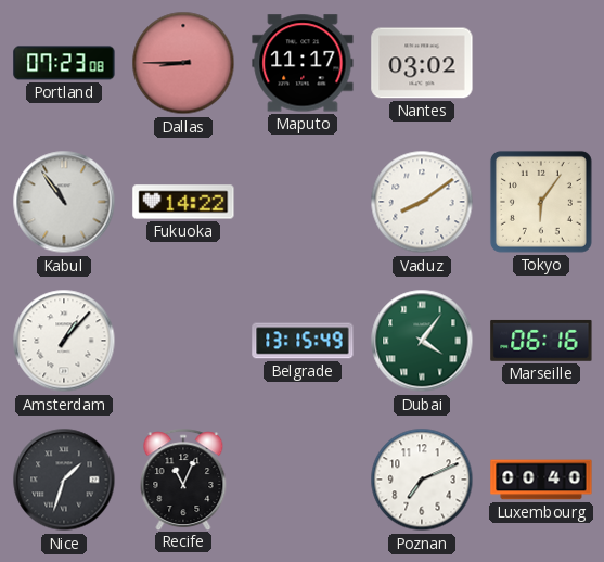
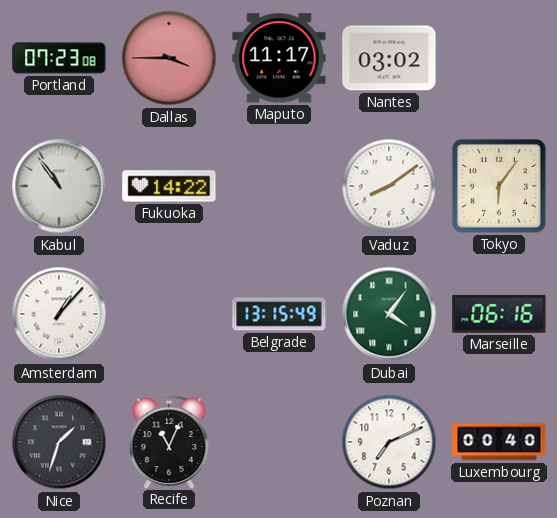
Dallas: 8:45 -> 3:45 (169, 58)
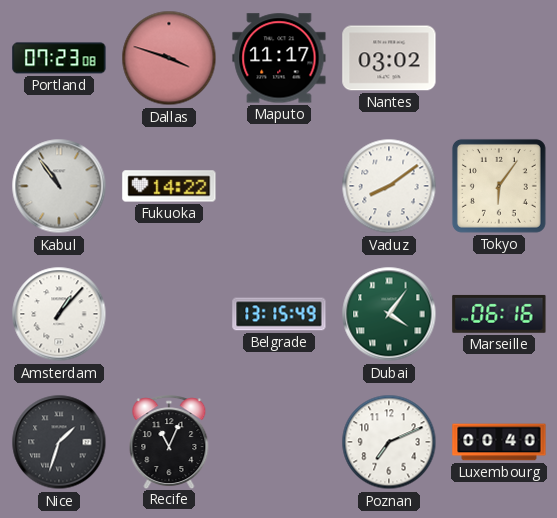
Dallas: 3:45 -> 3:48 (169, 58)
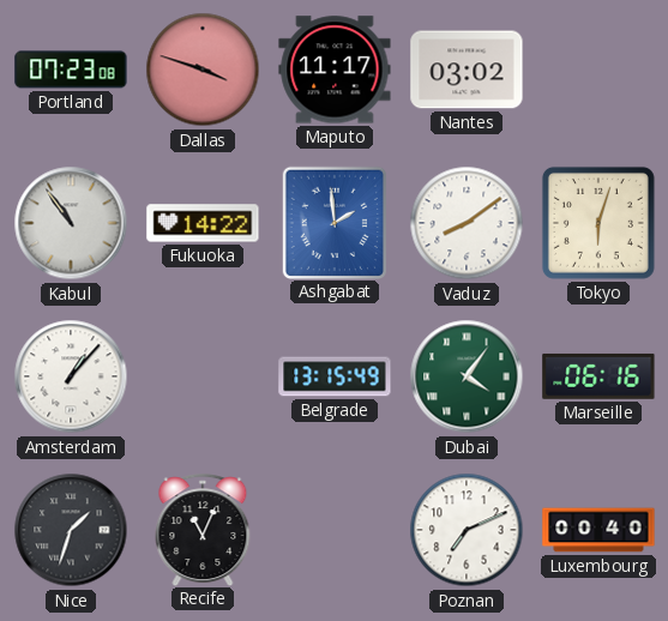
Ashgabat: none -> 1:59 (333, 222)
Tokyo: 6:06 -> 6:03 (598, 223)
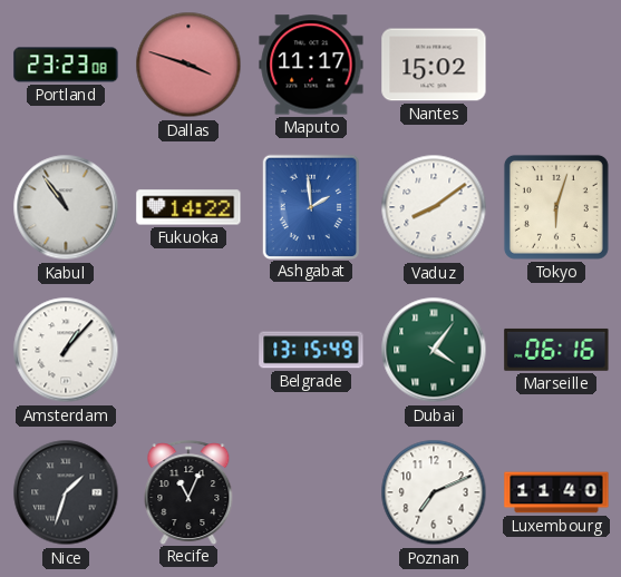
Portland: 07:23 -> 23:23 (66, 65)
Nantes: 03:02 -> 15:02 (434, 65)
Luxembourg: 00:40 -> 11:40 (556, 492)
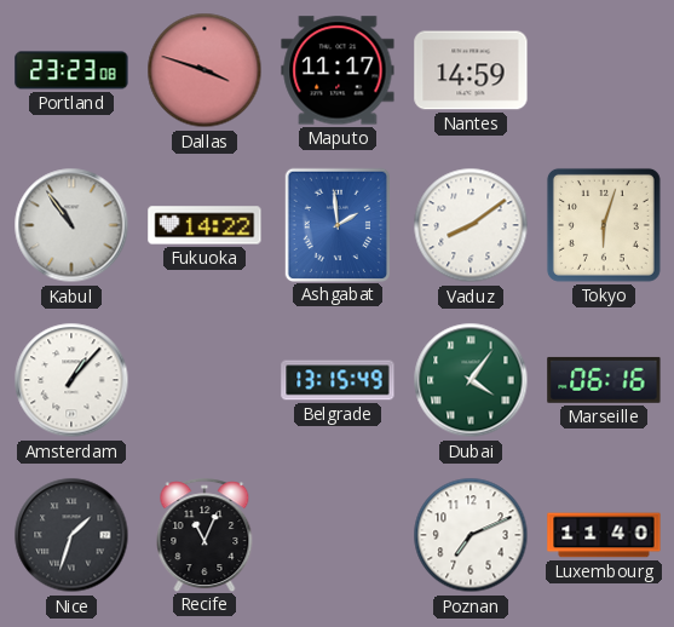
Nantes: 15:02 -> 14:59 (471, 70)
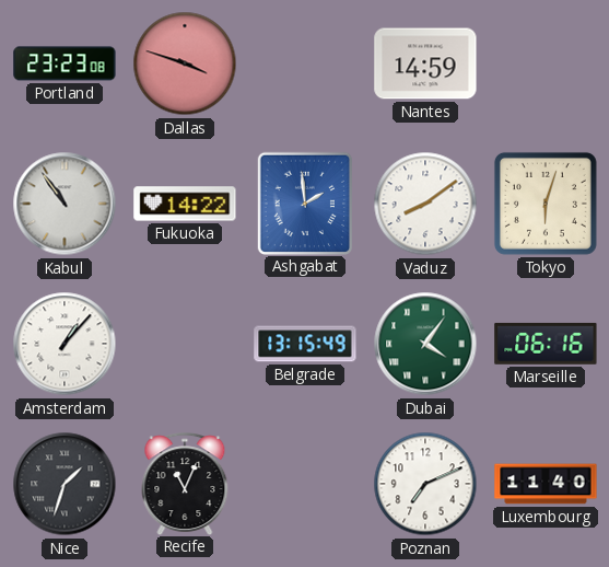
Maputo: 11:17 -> none (338, 70)
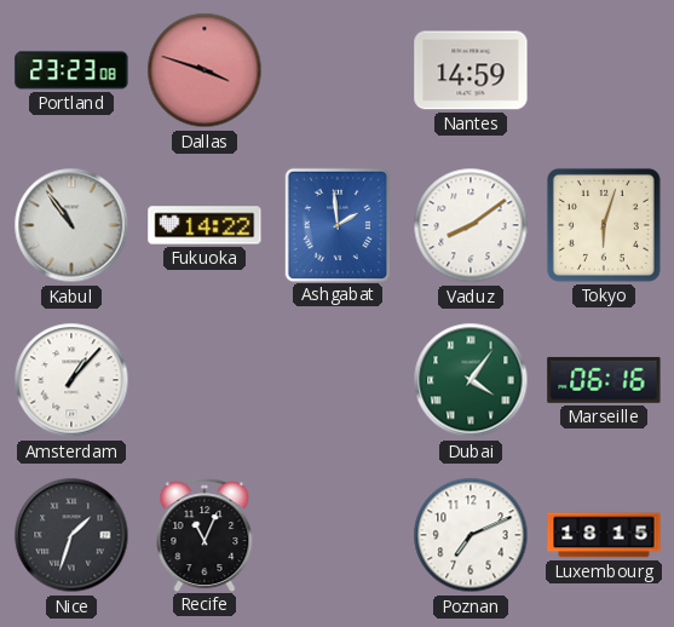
Belgrade: 13:15 -> none (305, 344)
Luxembourg: 11:40 -> 18:15 (604, 535)
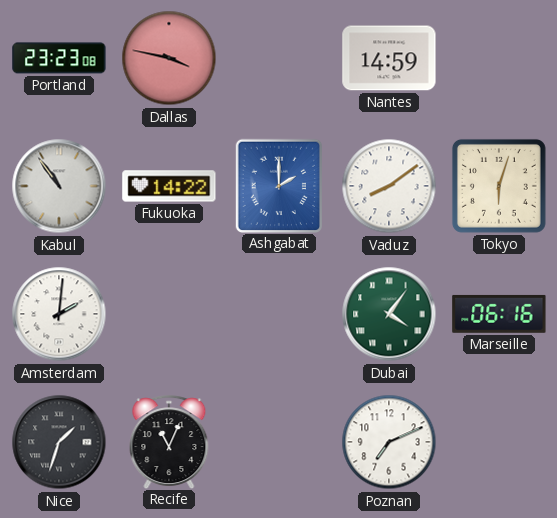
Dallas: 3:48 -> 3:47 (169, 58)
Ashgabat: 1:59 -> 2:00 (278, 185)
Amsterdam: 1:07 -> 2:01 (59, 314)
Luxembourg: 18:15 -> none (604, 535)
